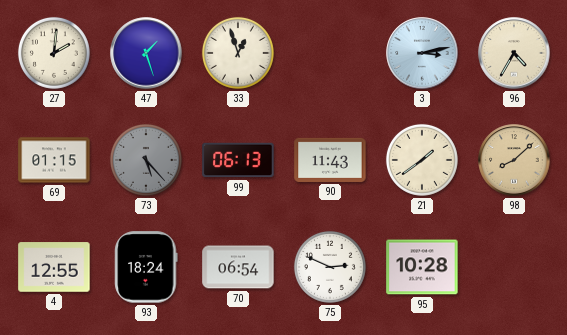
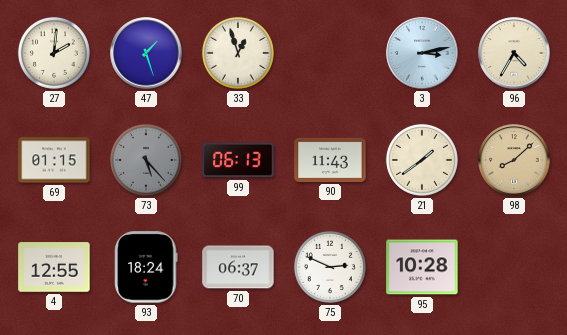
70: 06:54 -> 06:37 (238, 267)
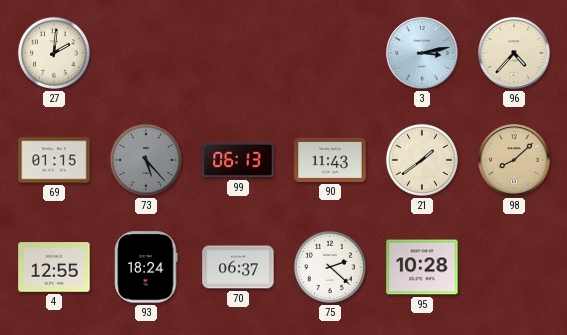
47: 1:27 -> none (146, 53)
33: 12:57 -> none (238, 53)
96: 4:35 -> 4:37 (514, 53)
75: 2:49 -> 2:22 (330, 267)
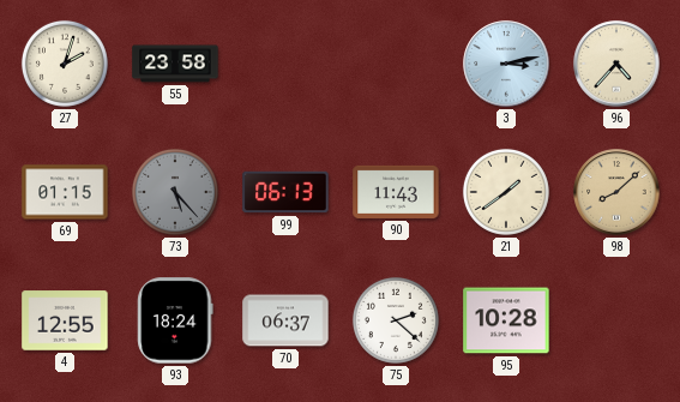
27: 2:01 -> 2:03 (65, 64)
55: none -> 23:58 (175, 64)
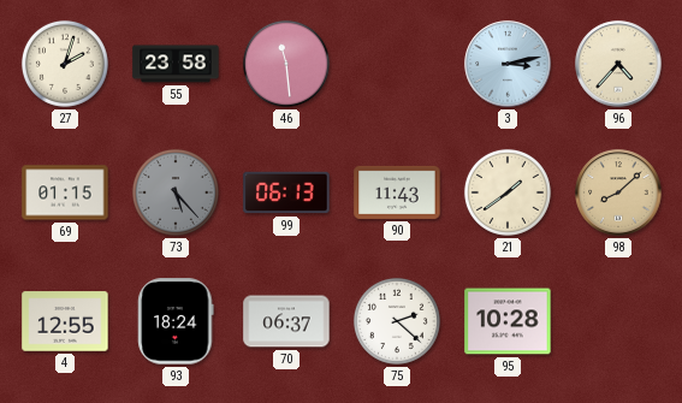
46: none -> 11:29 (286, 64)
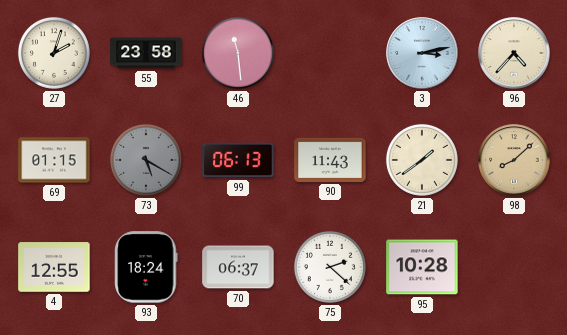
73: 5:23 -> 5:20 (146, 160)
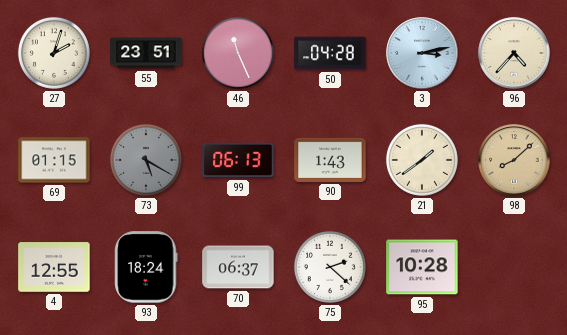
55: 23:58 -> 23:51 (146, 53)
46: 11:29 -> 11:26 (238, 53)
50: none -> 04:28 (330, 53)
90: 11:43 -> 1:43 (330, 160)
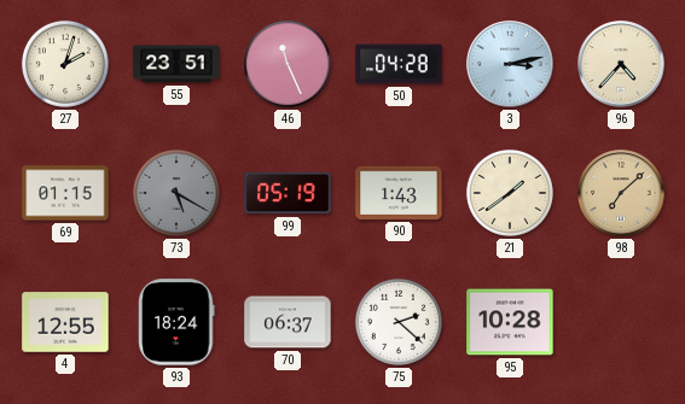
99: 06:13 -> 05:19 (288, 193)
98: 8:08 -> 7:08 (621, 193)
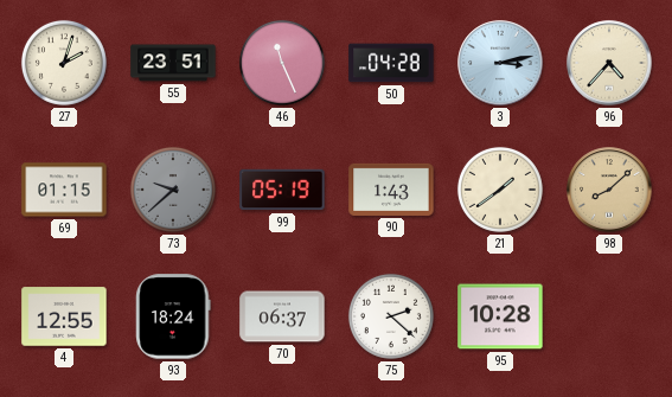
73: 5:20 -> 9:38 (173, 190)
98: 7:08 -> 8:08 (609, 190)
